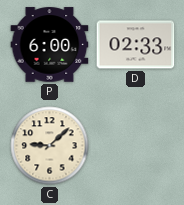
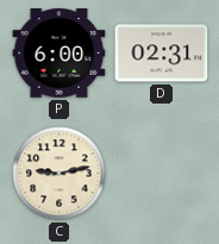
D: 02:33 -> 02:31 (162, 54)
C: 9:08 -> 9:13 (60, 174)
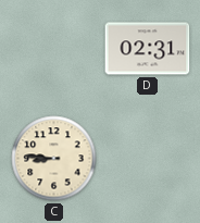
P: 6:00 -> none (60, 54)
C: 9:13 -> 8:46 (54, 159)
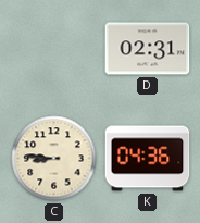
K: none -> 04:36 (148, 159)
